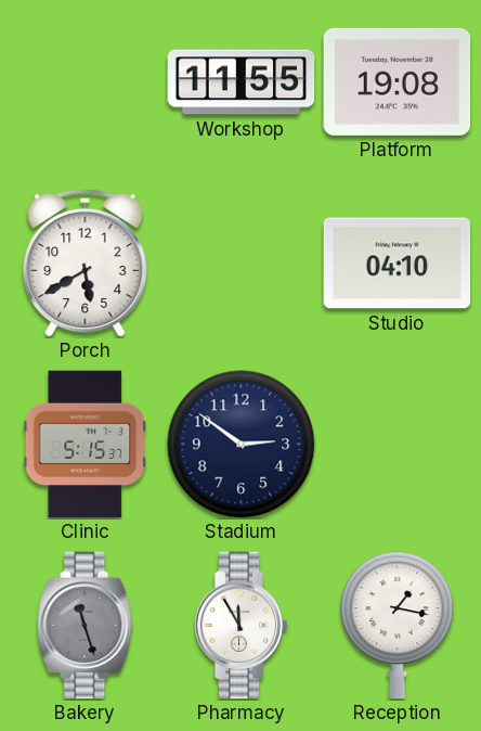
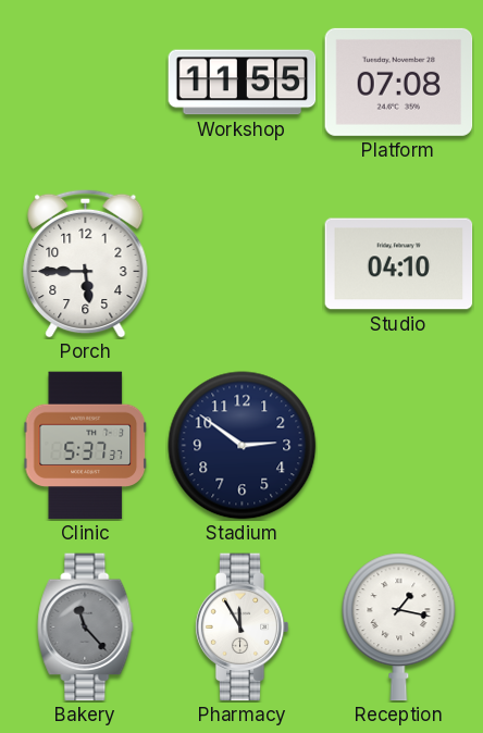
Platform: 19:08 -> 07:08 (399, 82)
Porch: 5:40 -> 5:45 (86, 263)
Clinic: 5:15 -> 5:37 (85, 446)
Bakery: 11:27 -> 11:23 (86, 628)
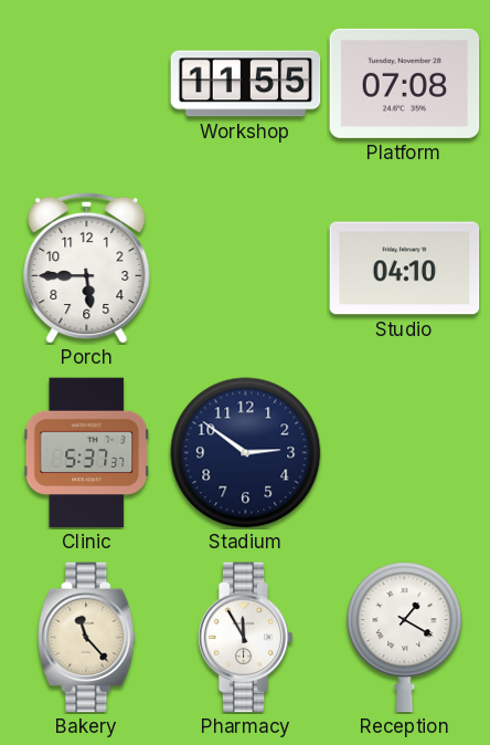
Bakery dial: grey -> cream (87, 638)
Reception: 1:17 -> 1:20 (405, 638)
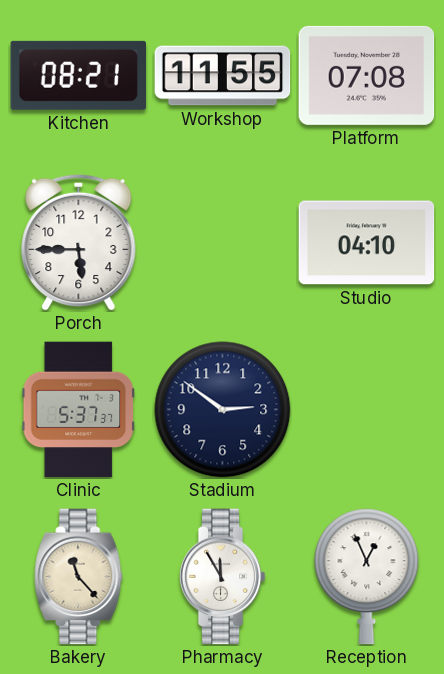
Kitchen: none -> 08:21 (79, 75)
Reception: 1:20 -> 12:56 (367, 577)
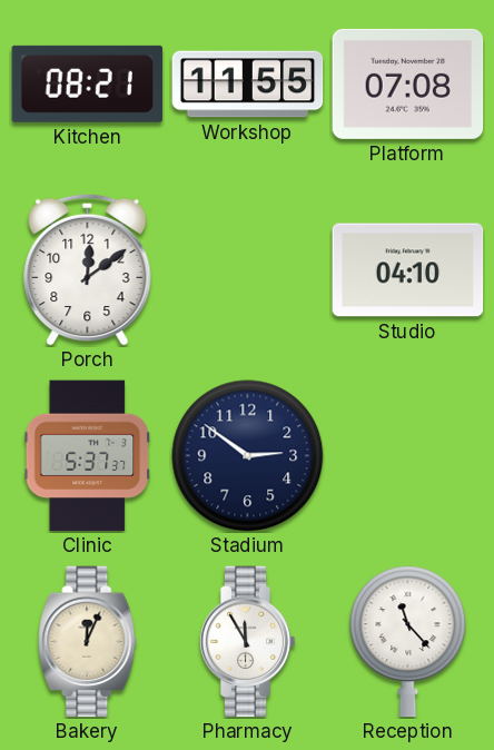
Porch: 5:45 -> 12:09 (88, 269)
Bakery: 11:23 -> 12:04 (88, 642)
Reception: 12:56 -> 11:23 (408, 642)
